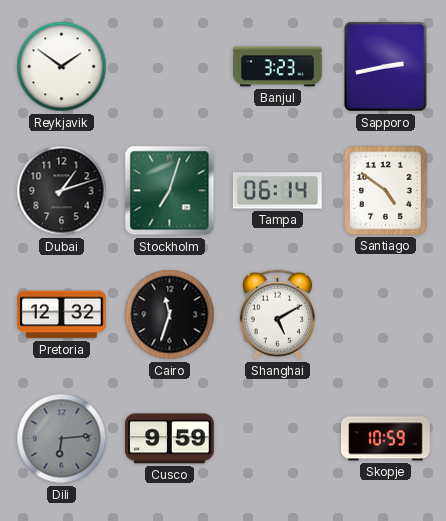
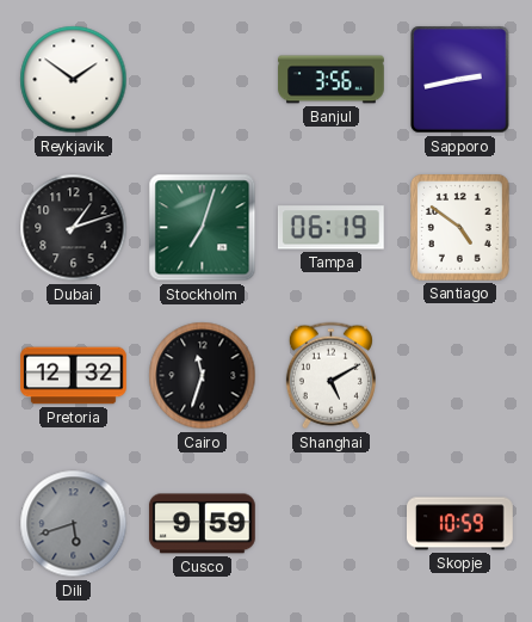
Banjul: 3:23 -> 3:56 (332, 80)
Tampa: 06:14 -> 06:19 (330, 228)
Dili: 6:14 -> 5:42 (74, 524)
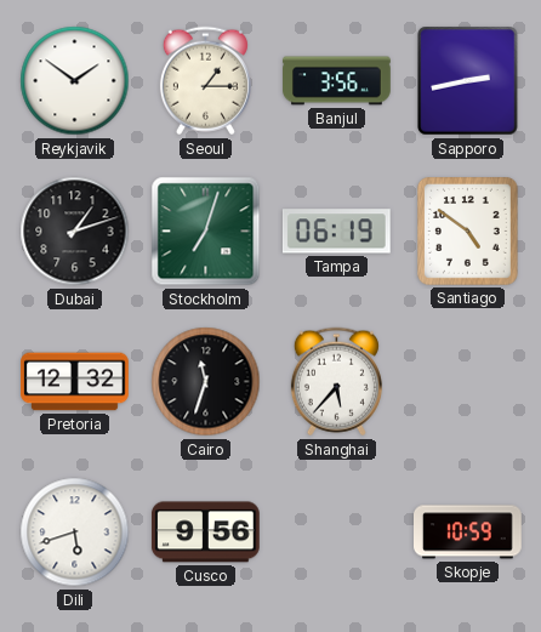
Seoul: none -> 1:15 (205, 81)
Shanghai: 5:10 -> 5:37 (336, 382)
Dili dial: grey -> white (75, 533)
Cusco: 9:59 -> 9:56 (205, 533)
